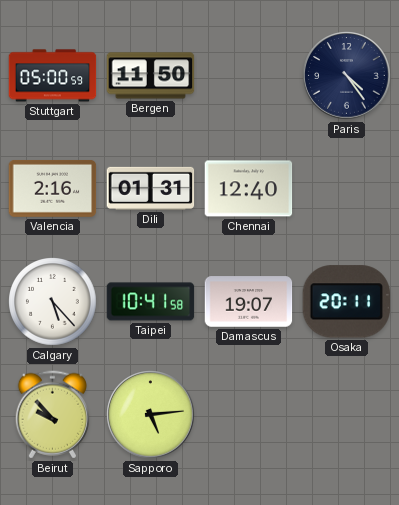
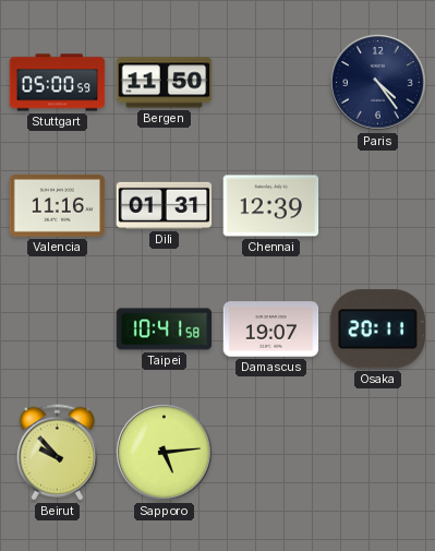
Valencia: 2:16 -> 11:16 (58, 205)
Chennai: 12:40 -> 12:39 (271, 206)
Calgary: 5:23 -> none (53, 302)
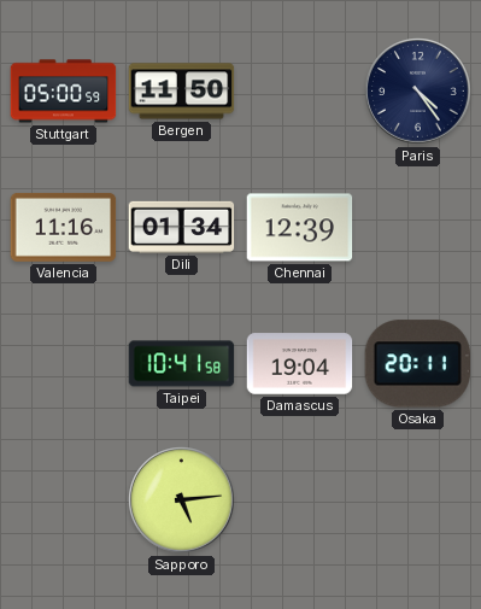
Dili: 01:31 -> 01:34 (182, 227)
Damascus: 19:07 -> 19:04 (300, 364)
Beirut: 9:53 -> none (57, 453)
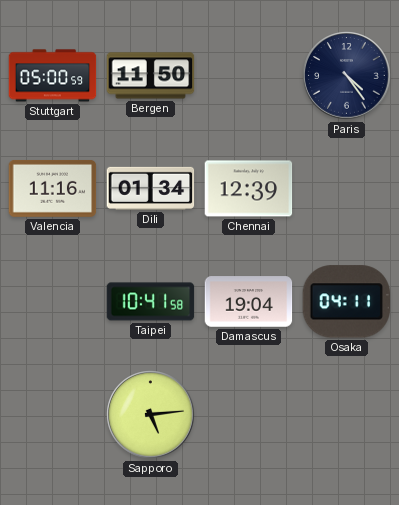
Osaka: 20:11 -> 04:11 (346, 302)
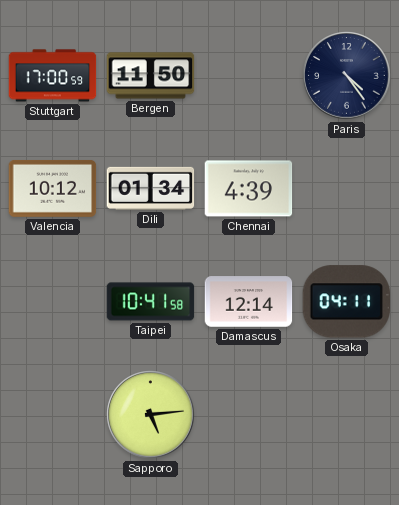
Stuttgart: 05:00 -> 17:00 (53, 76)
Valencia: 11:16 -> 10:12 (53, 188)
Chennai: 12:39 -> 4:39 (249, 189)
Damascus: 19:04 -> 12:14 (249, 302)
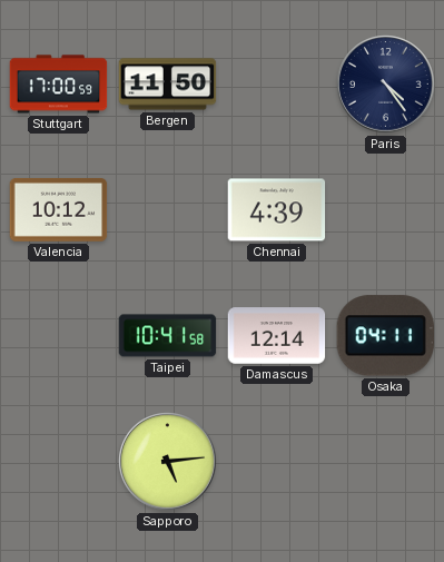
Dili: 01:34 -> none (151, 188)
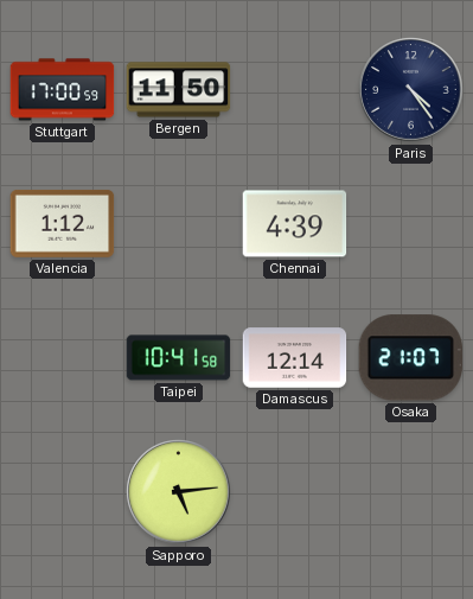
Valencia: 10:12 -> 1:12 (63, 223)
Osaka: 04:11 -> 21:07 (410, 358)
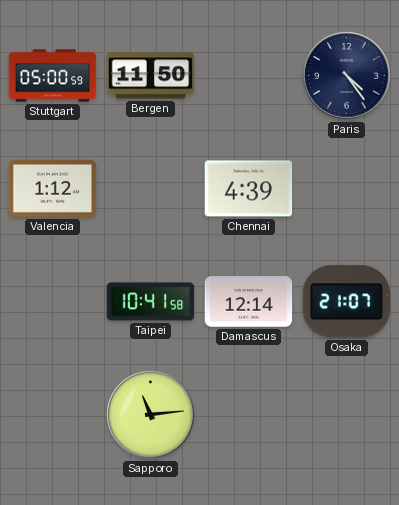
Stuttgart: 17:00 -> 05:00 (53, 76)
Sapporo: 5:14 -> 11:14 (151, 415)
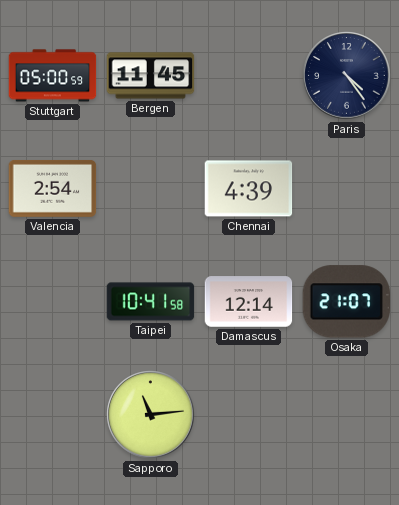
Bergen: 11:50 -> 11:45 (151, 76)
Valencia: 1:12 -> 2:54 (53, 188)
